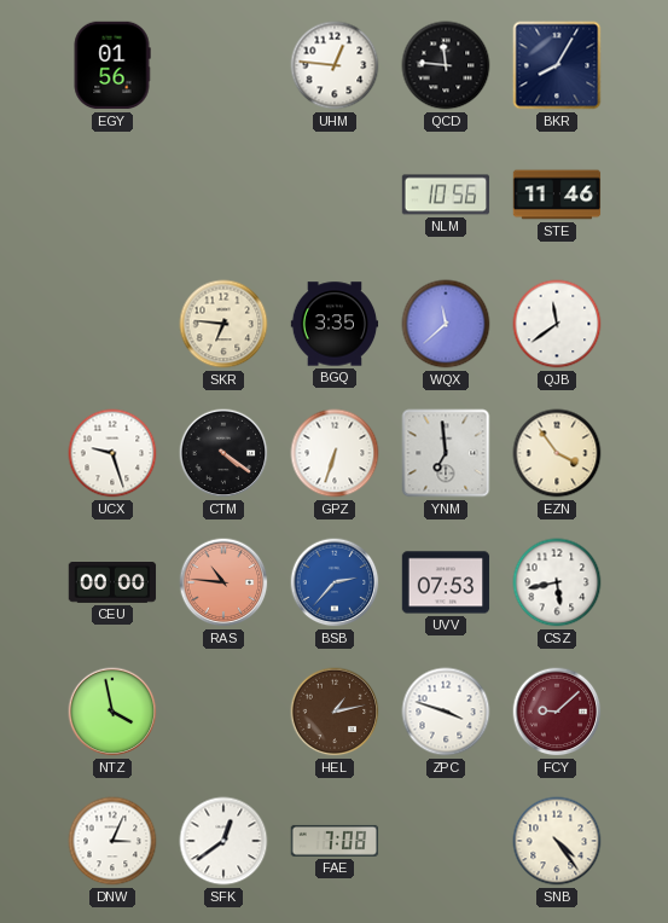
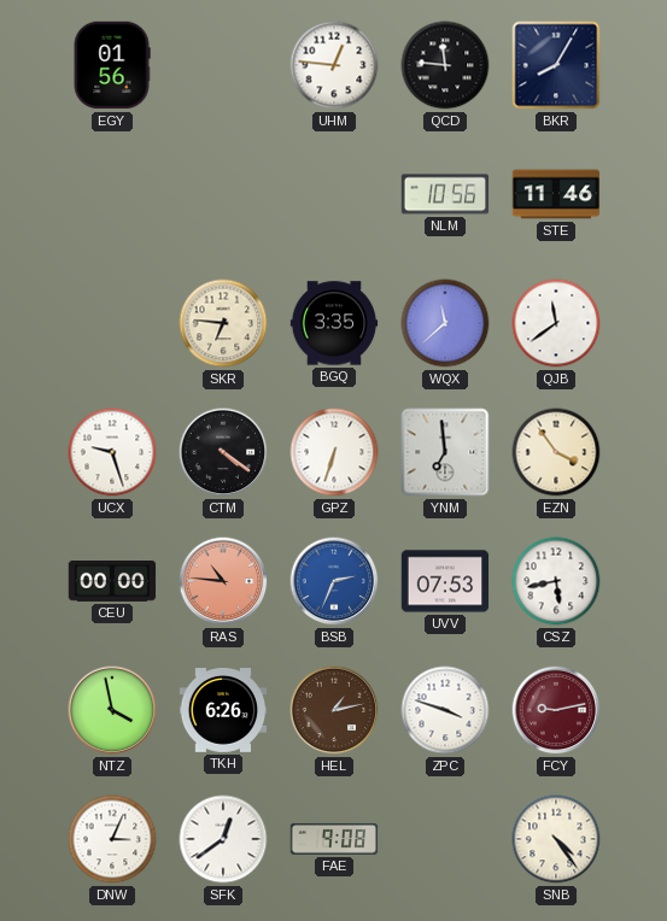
BSB: 2:37 -> 2:34 (334, 581)
TKH: none -> 6:26 (223, 711)
FCY: 9:08 -> 9:13 (556, 710)
FAE: 7:08 -> 9:08 (334, 839)
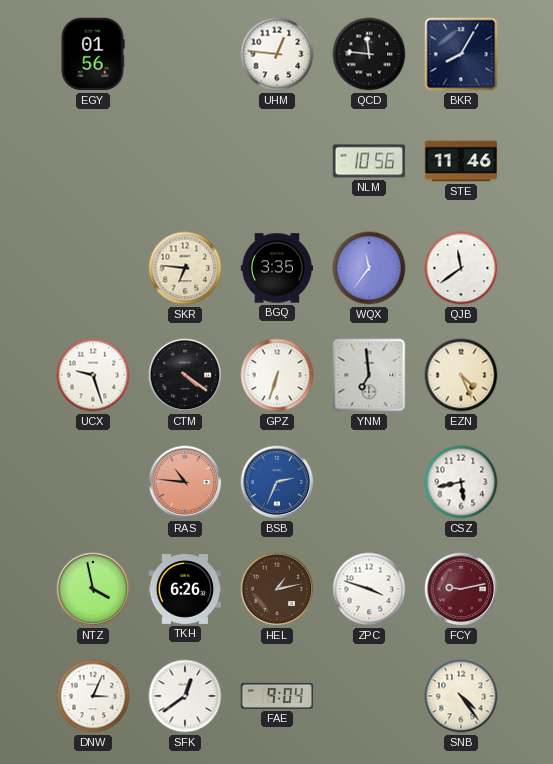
WQX: 11:38 -> 11:36 (369, 268)
EZN: 3:54 -> 4:26 (461, 375)
CEU: 00:00 -> none (112, 582)
UVV: 07:53 -> none (445, 581)
FAE: 9:08 -> 9:04 (277, 696)
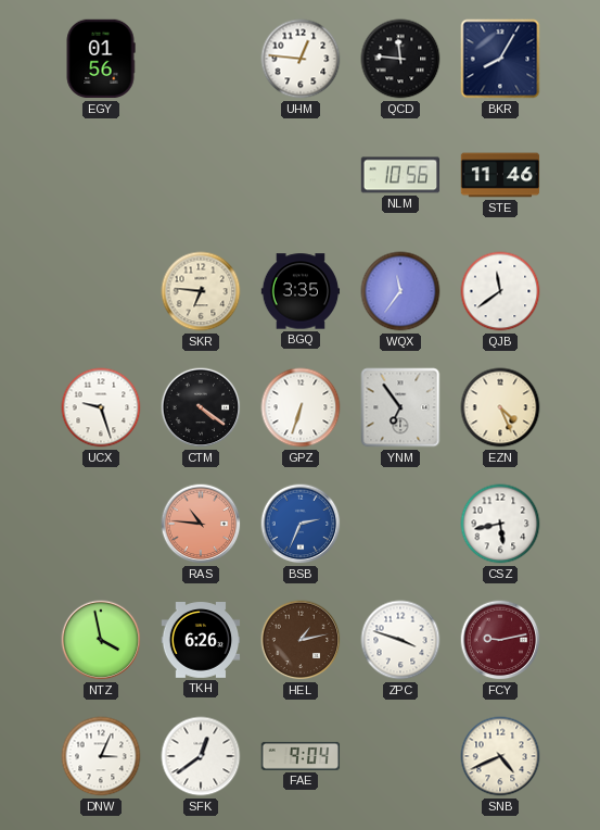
YNM: 6:59 -> 6:54 (400, 407)
SNB: 4:24 -> 4:41 (500, 756)
